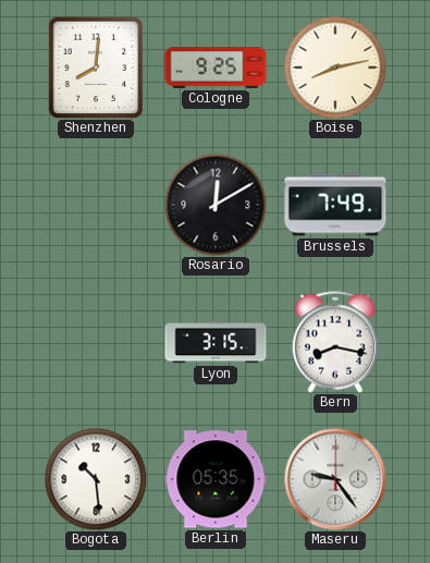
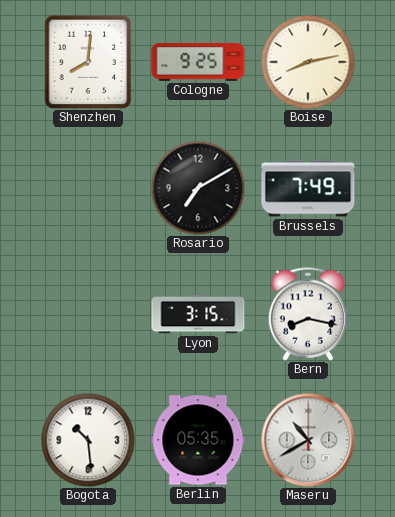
Rosario: 12:10 -> 7:10 (198, 188)
Maseru: 9:24 -> 10:40 (308, 440)
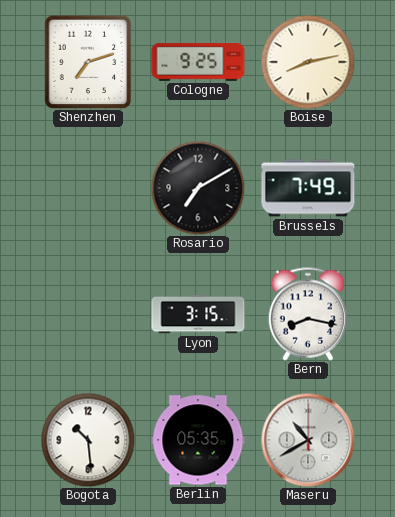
Shenzhen: 8:01 -> 7:12 (88, 62)
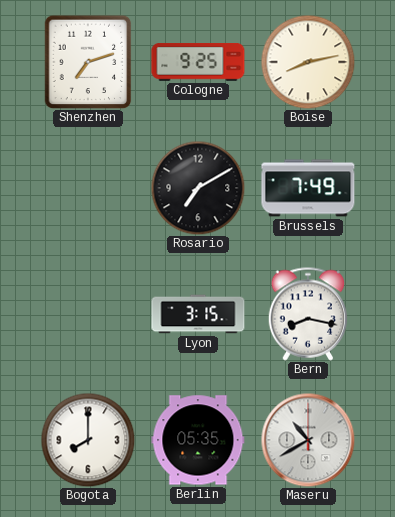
Bogota: 10:29 -> 8:00 (88, 440)
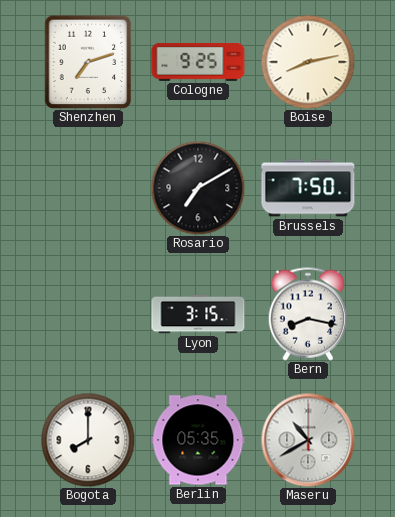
Brussels: 7:49 -> 7:50 (308, 188)
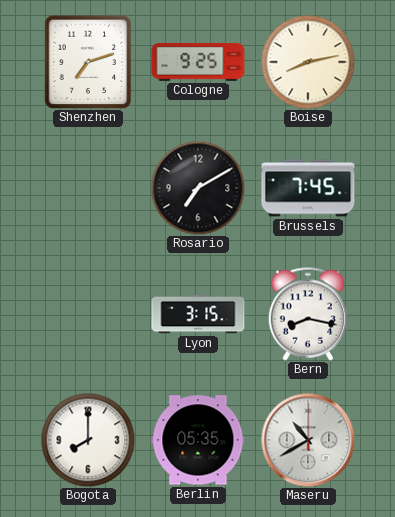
Brussels: 7:50 -> 7:45 (308, 188)
